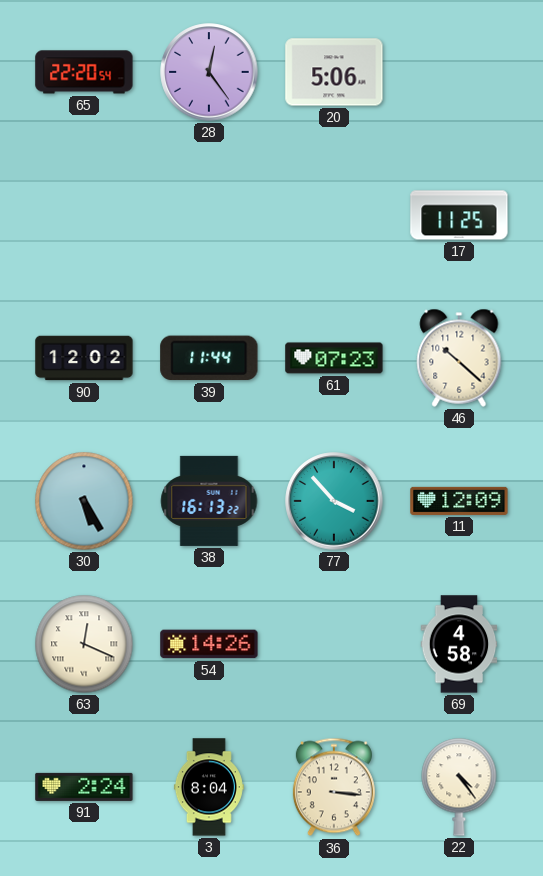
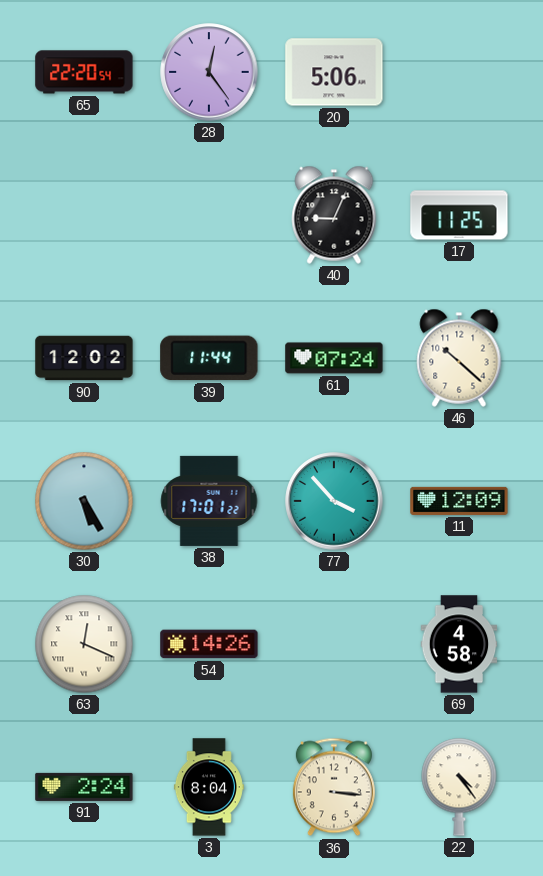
40: none -> 9:04 (334, 215)
61: 07:23 -> 07:24 (334, 358)
38: 16:13 -> 17:01 (209, 501)
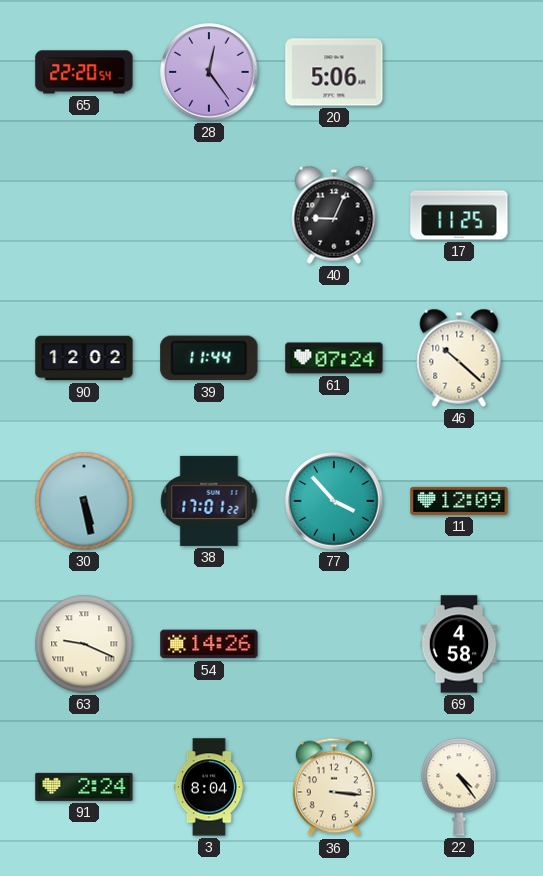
30: 5:25 -> 5:28 (84, 501)
63: 12:19 -> 9:19 (84, 644)
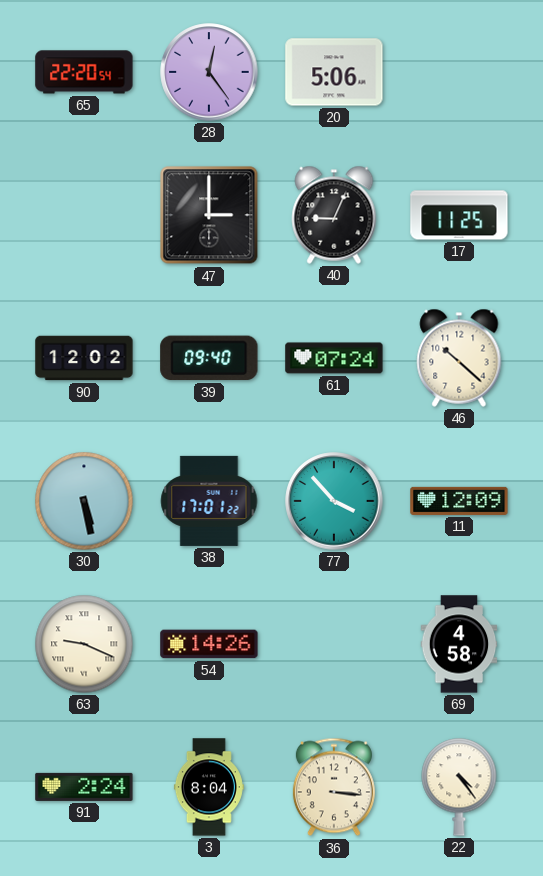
47: none -> 3:00 (209, 215)
39: 11:44 -> 09:40 (209, 358)
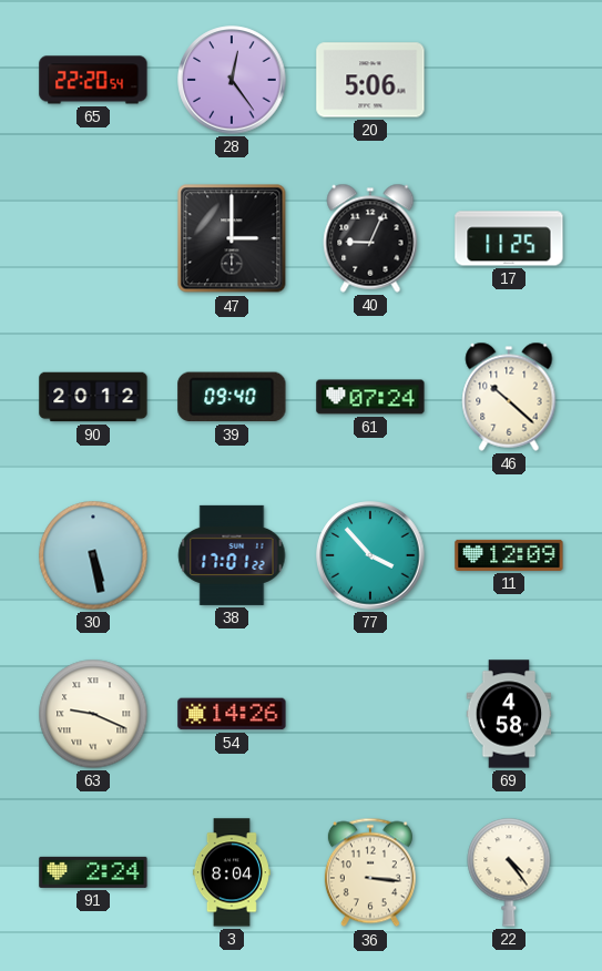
90: 12:02 -> 20:12 (93, 397)
